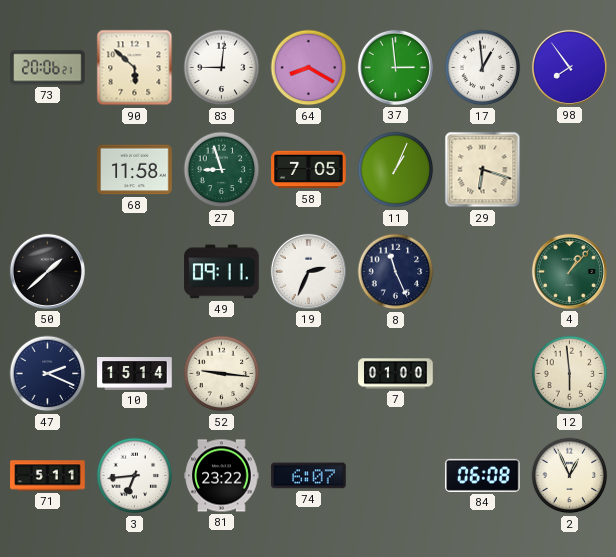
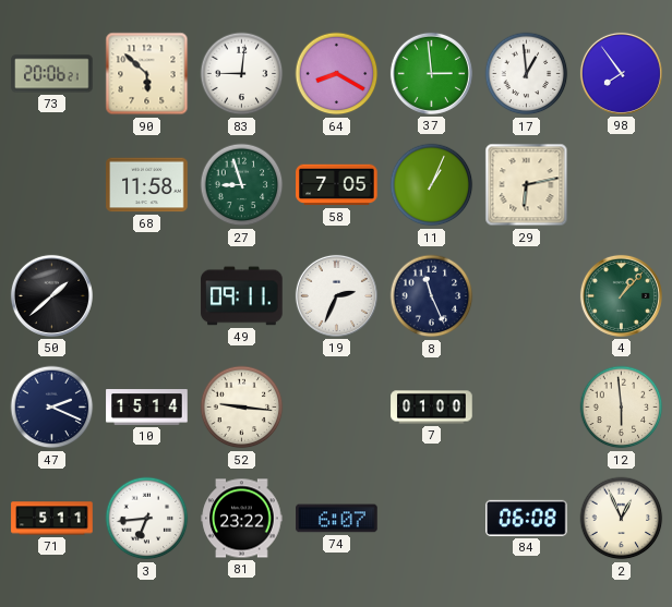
29: 6:18 -> 6:13 (527, 185)
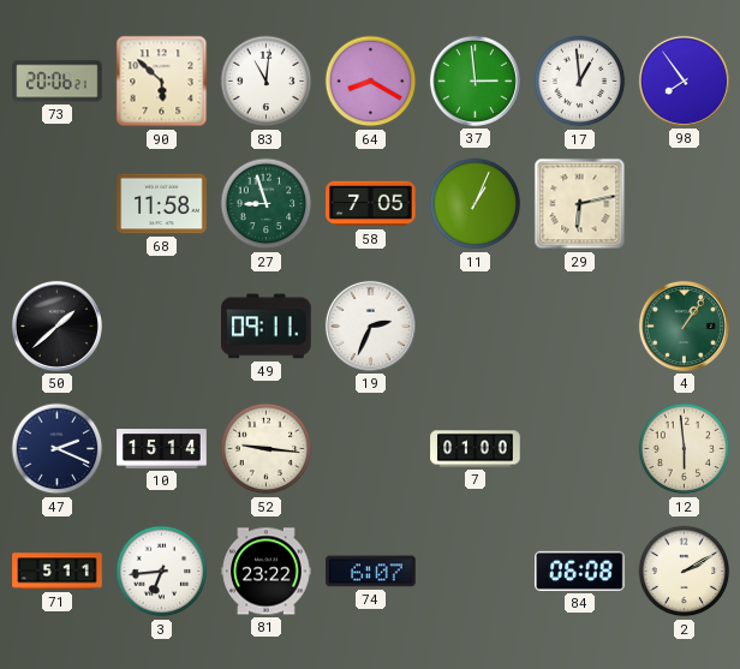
83: 9:01 -> 11:01 (267, 82)
8: 11:26 -> none (432, 296)
4: 1:07 -> 1:06 (684, 325)
2: 12:56 -> 2:10 (685, 572)
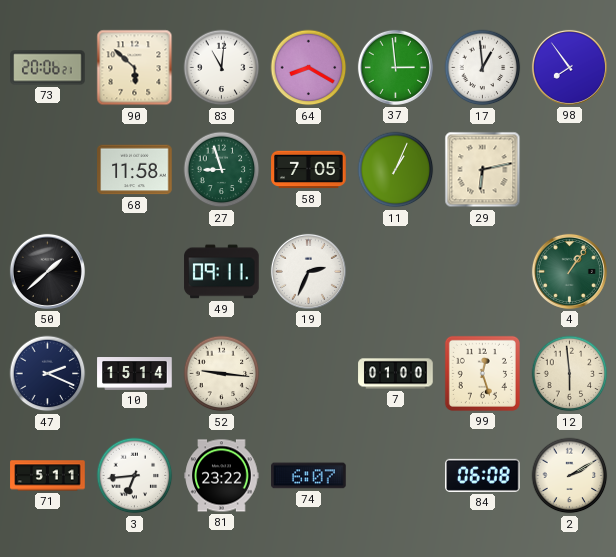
99: none -> 12:27 (482, 373)
